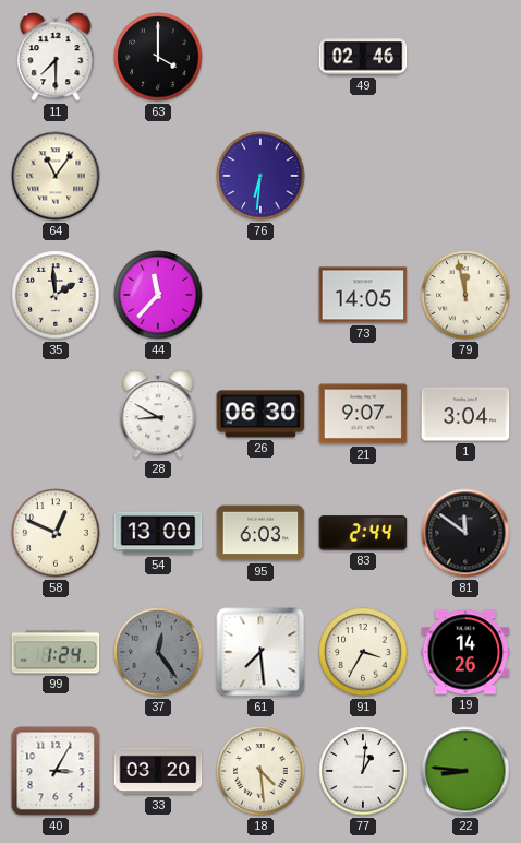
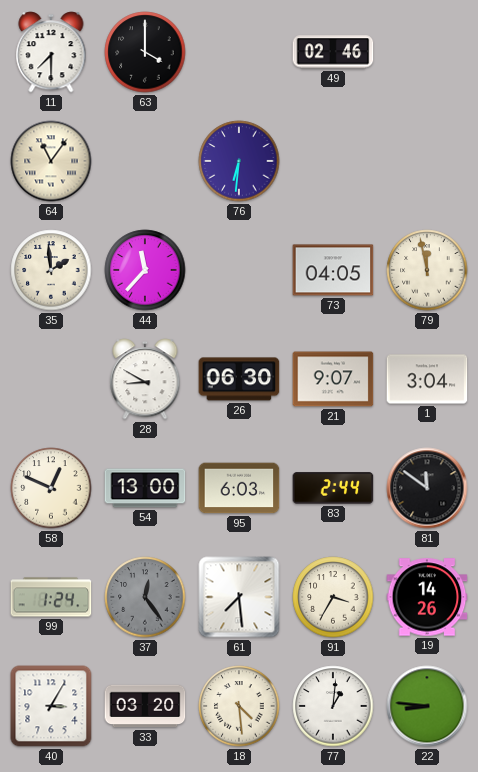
73: 14:05 -> 04:05 (333, 270)
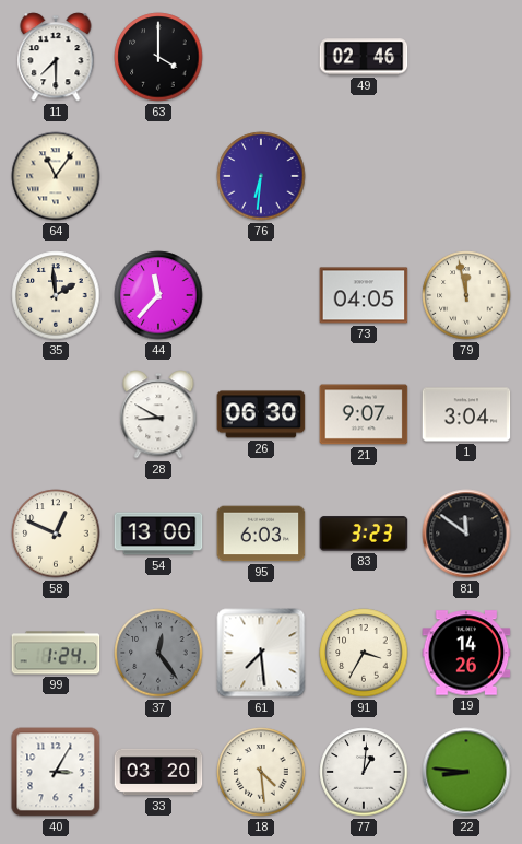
83: 2:44 -> 3:23 (364, 534)
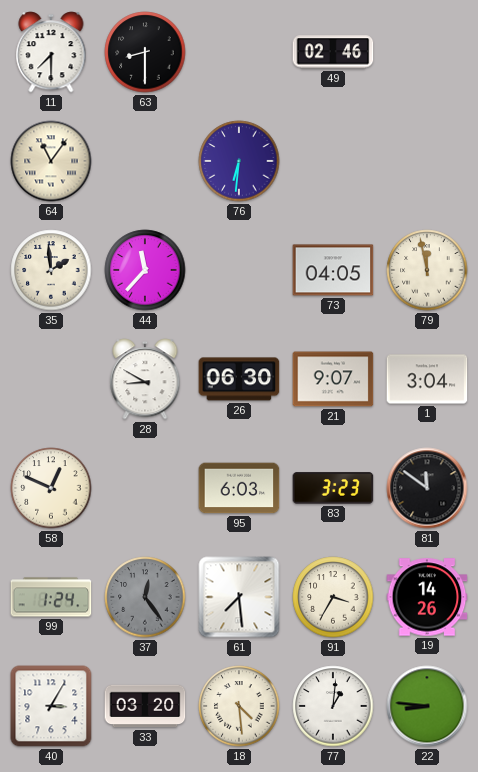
63: 4:00 -> 8:30 (145, 52)
54: 13:00 -> none (158, 534)
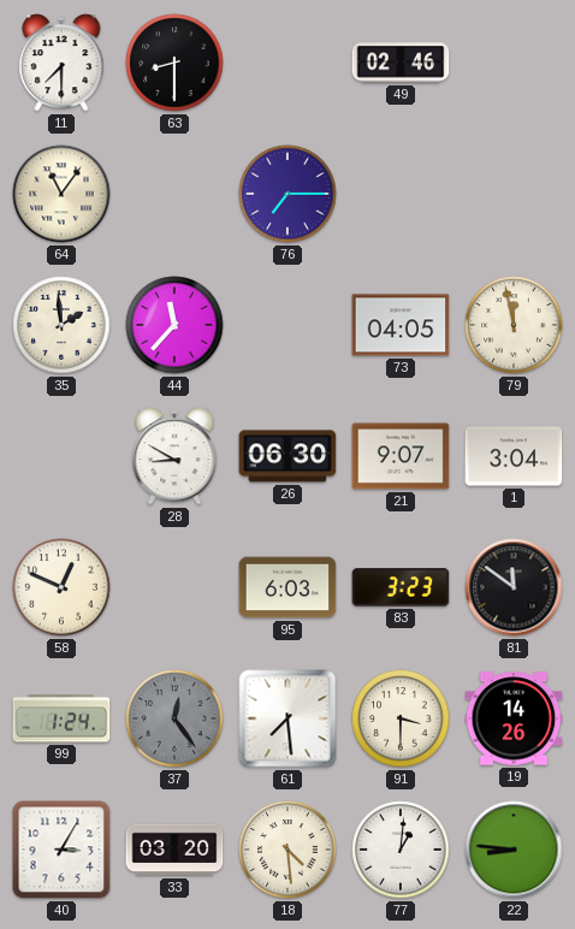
76: 6:31 -> 7:15 (287, 194)
91: 3:35 -> 3:30 (401, 718)
